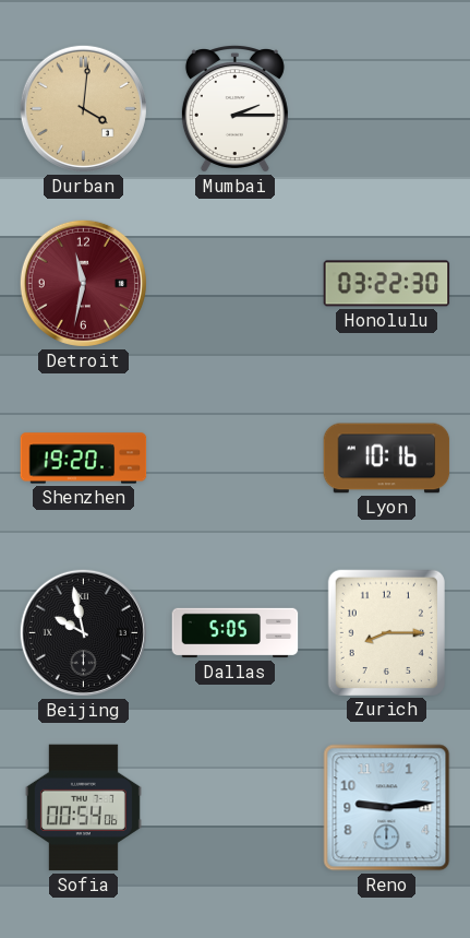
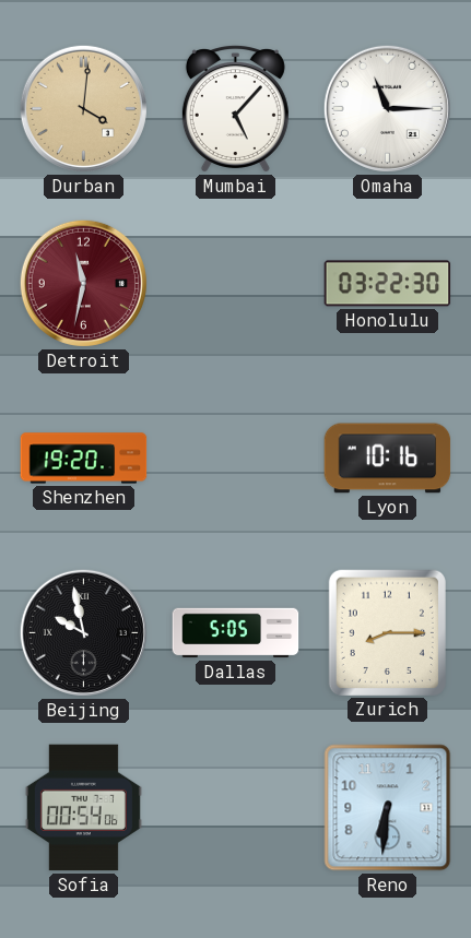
Mumbai: 2:15 -> 5:07 (235, 109)
Omaha: none -> 11:15 (387, 108)
Reno: 9:14 -> 6:31 (388, 808)
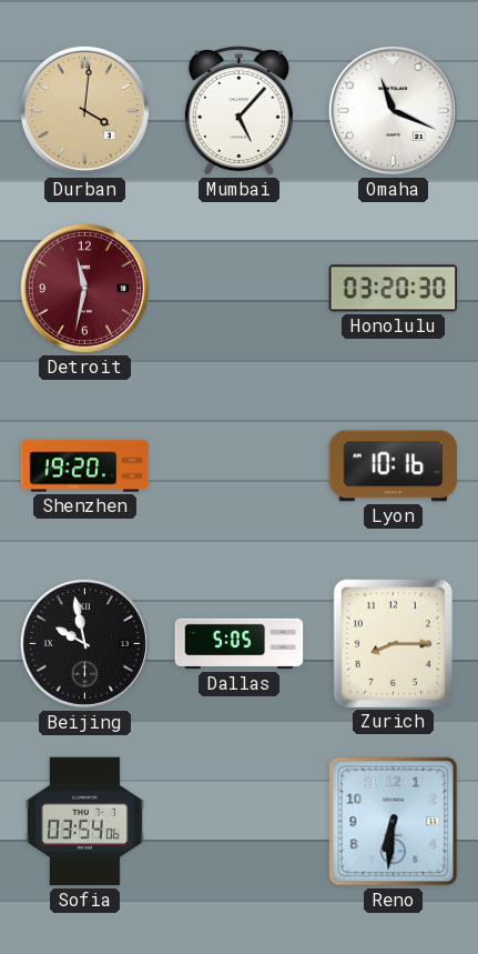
Omaha: 11:15 -> 11:19 (393, 110)
Honolulu: 03:22 -> 03:20 (394, 289)
Sofia: 00:54 -> 03:54 (84, 822)
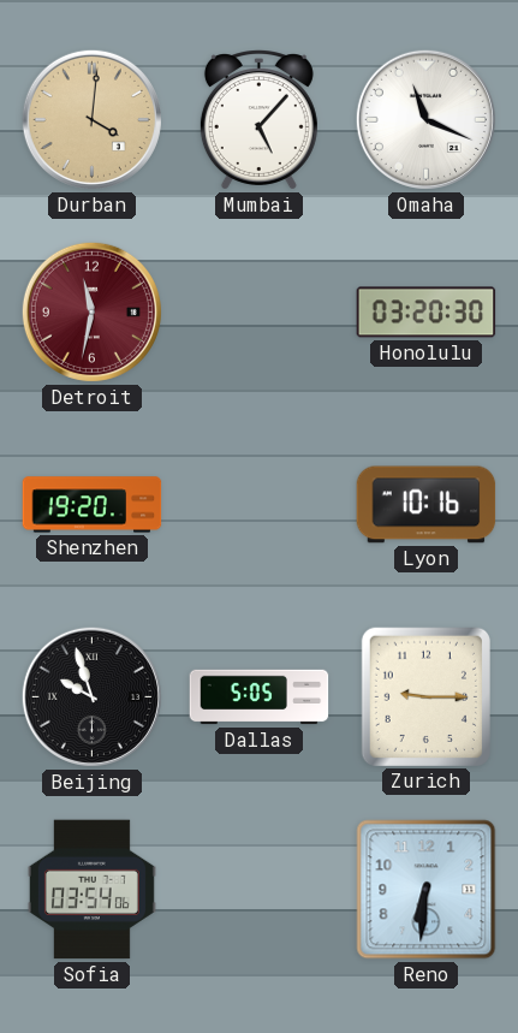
Beijing: 9:58 -> 9:57 (91, 696)
Zurich: 8:15 -> 9:15 (425, 696)
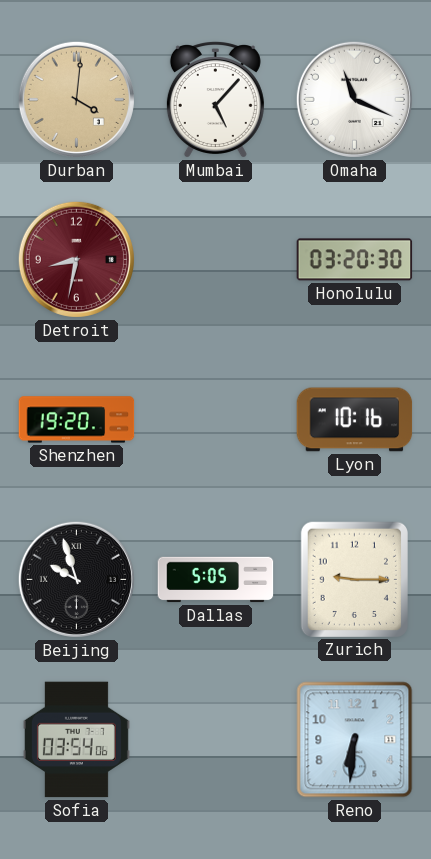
Detroit: 11:32 -> 8:32 (76, 259)
